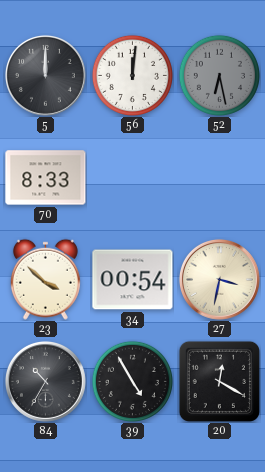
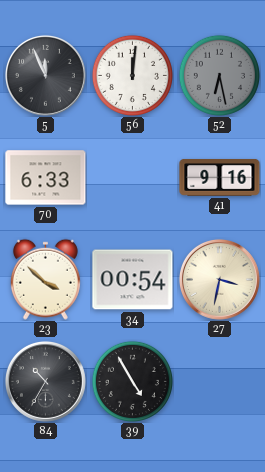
5: 12:00 -> 11:56 (45, 75)
70: 8:33 -> 6:33 (46, 178)
41: none -> 9:16 (220, 178)
20: 12:20 -> none (219, 381)
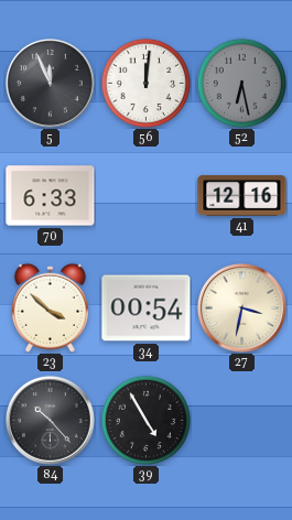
41: 9:16 -> 12:16 (242, 196)
84: 10:35 -> 10:23 (50, 420)
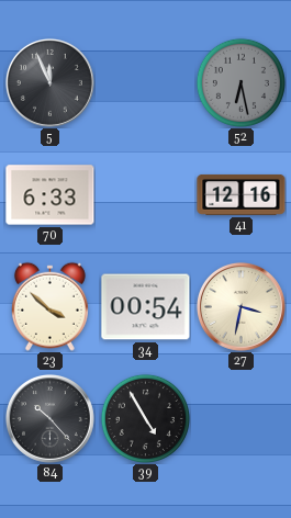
56: 12:01 -> none (145, 83)
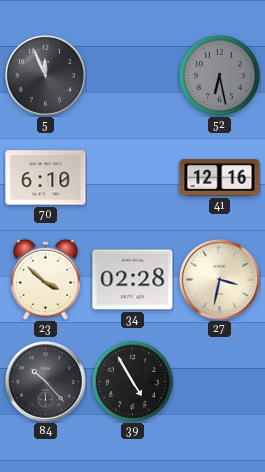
70: 6:33 -> 6:10 (46, 178)
34: 00:54 -> 02:28 (133, 280)
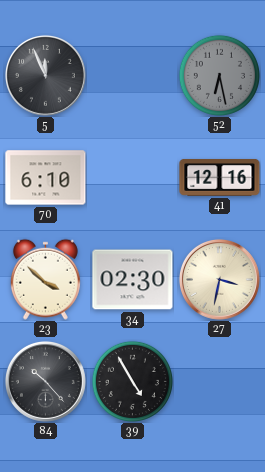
34: 02:28 -> 02:30 (133, 280)
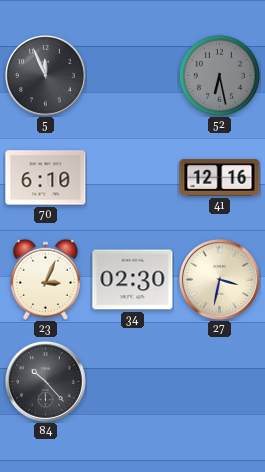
23: 3:52 -> 3:04 (45, 279)
39: 4:55 -> none (132, 381)
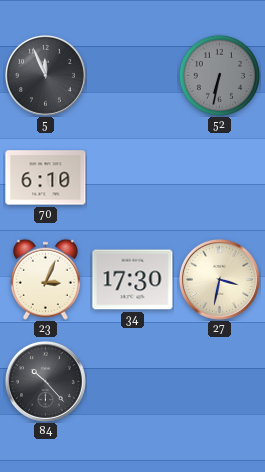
52: 6:28 -> 6:32 (219, 75)
41: 12:16 -> none (220, 178)
34: 02:30 -> 17:30 (133, 280)
